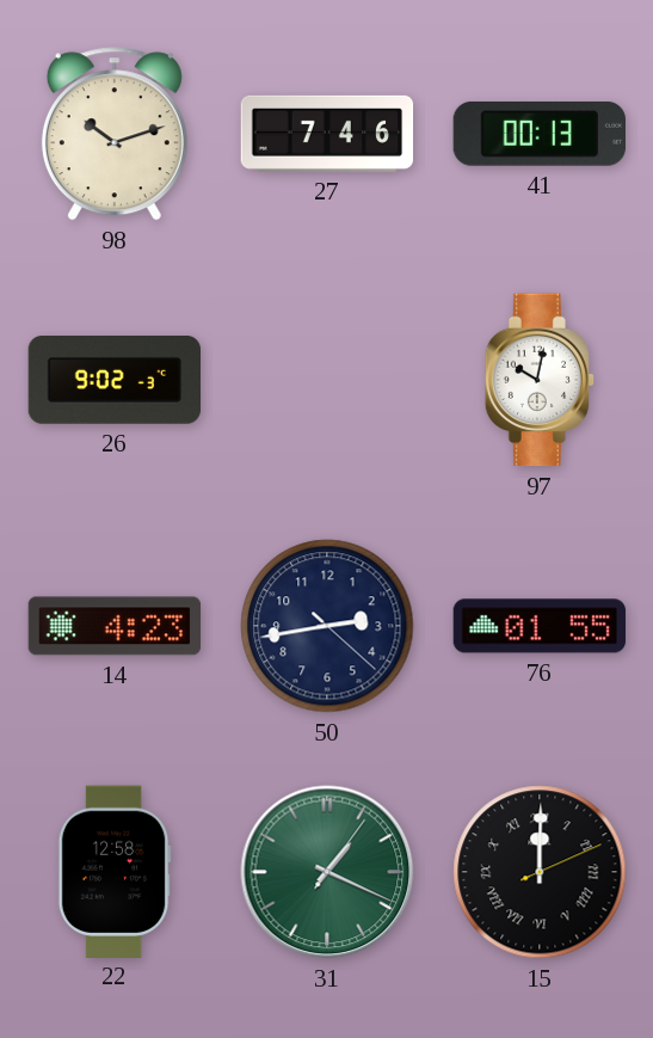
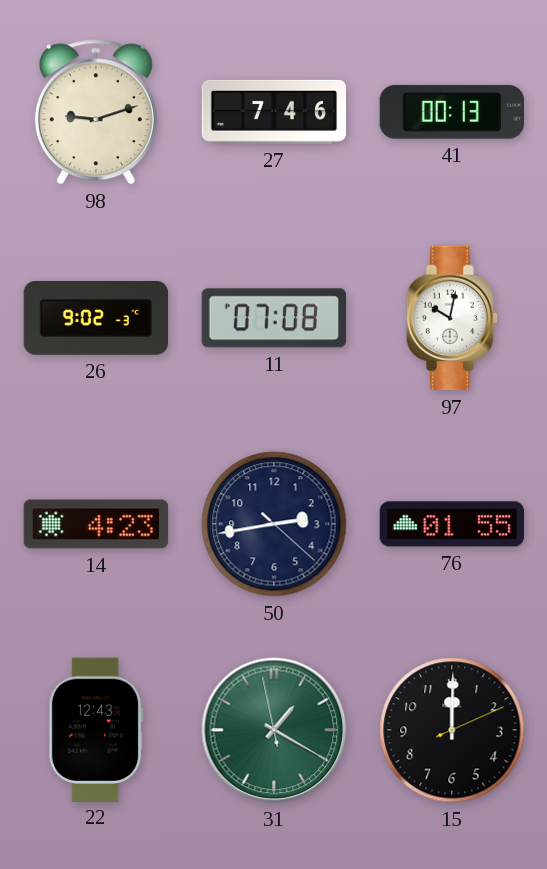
98: 10:12 -> 9:12 (96, 112)
11: none -> 07:08 (273, 318)
22: 12:58 -> 12:43 (96, 729)
31: 1:19:06 -> 1:19:58 (274, 730)
15 numerals: Roman -> Arabic (452, 730)
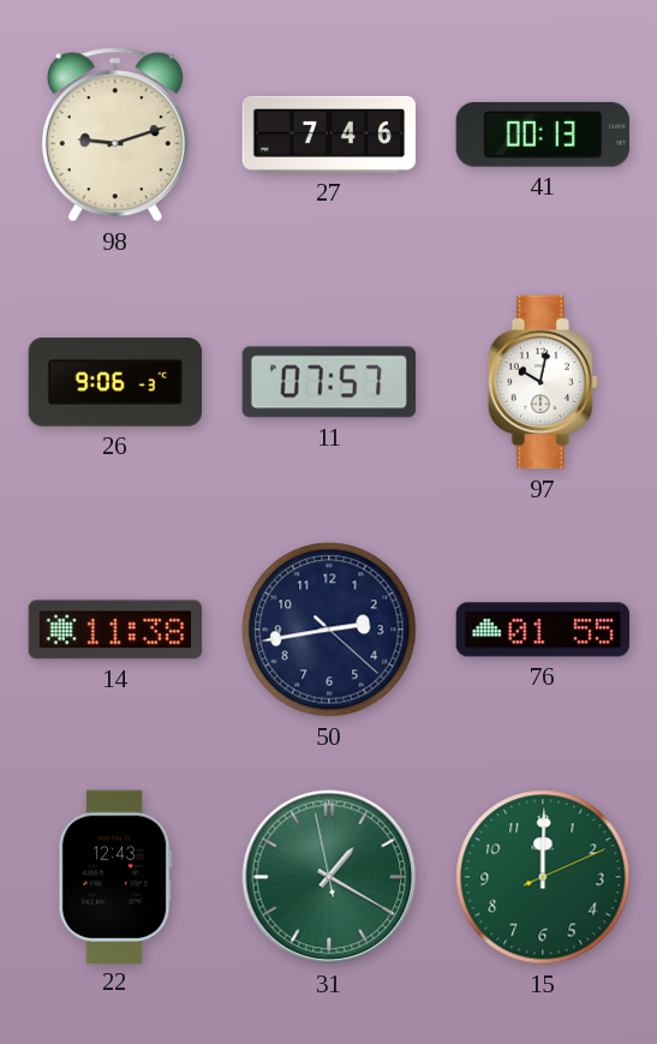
26: 9:02 -> 9:06 (114, 383)
11: 07:08 -> 07:57 (328, 382)
14: 4:23 -> 11:38 (115, 630)
15 dial: black -> green (543, 877)
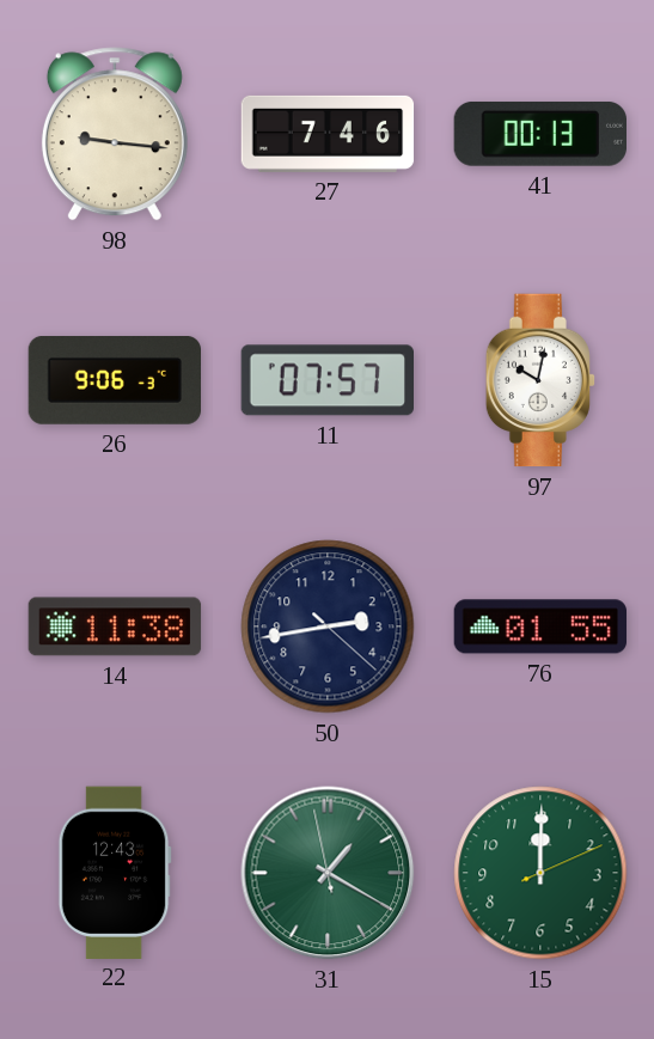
98: 9:12 -> 9:16 (115, 134)
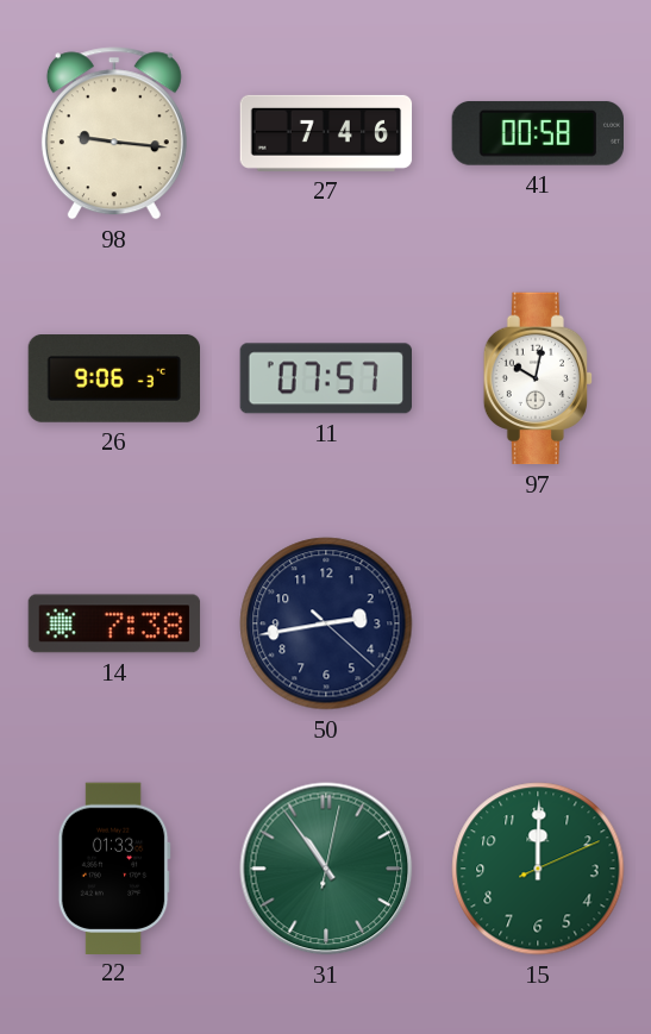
41: 00:13 -> 00:58 (537, 133)
14: 11:38 -> 7:38 (114, 623)
76: 01:55 -> none (540, 627)
22: 12:43 -> 01:33 (114, 867)
31: 1:19 -> 10:54 (326, 869)
